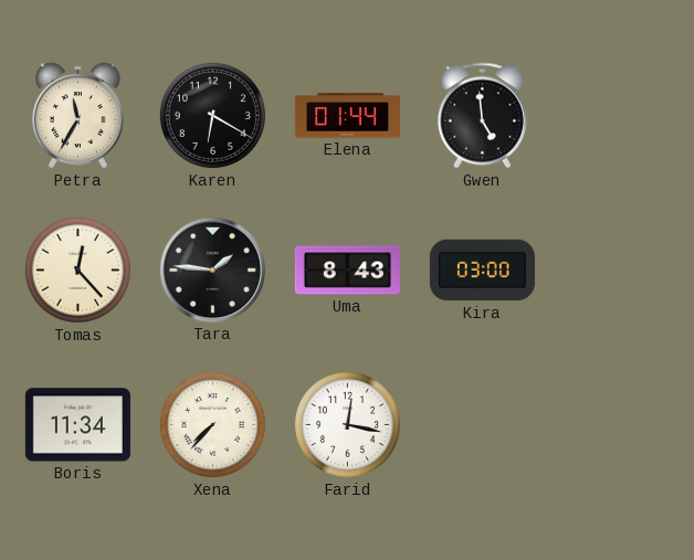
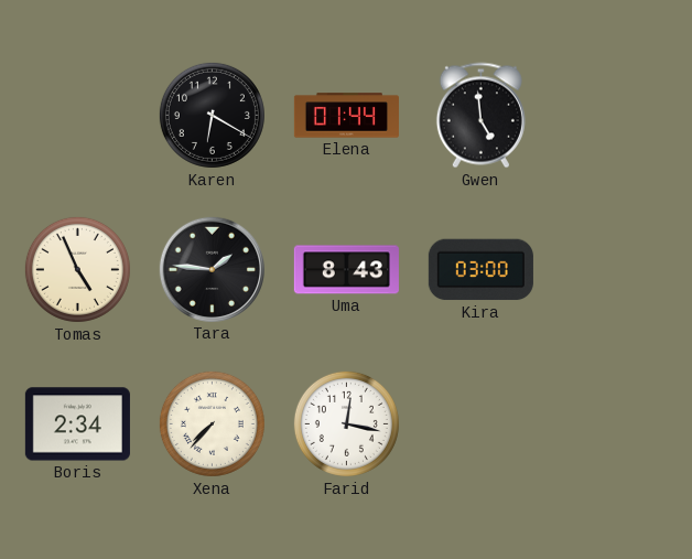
Petra: 11:35 -> none (78, 116)
Tomas: 12:23 -> 4:56 (77, 269)
Boris: 11:34 -> 2:34 (77, 424)
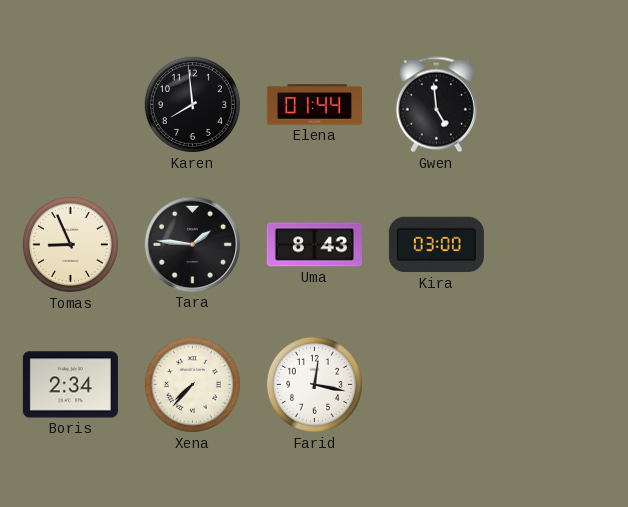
Karen: 6:20 -> 7:59 (192, 104)
Tomas: 4:56 -> 8:56 (70, 244)
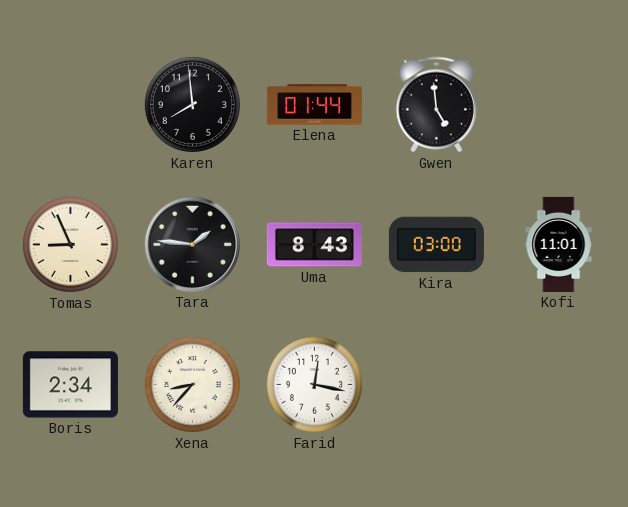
Kofi: none -> 11:01 (559, 244)
Xena: 7:37 -> 8:37 (192, 384)
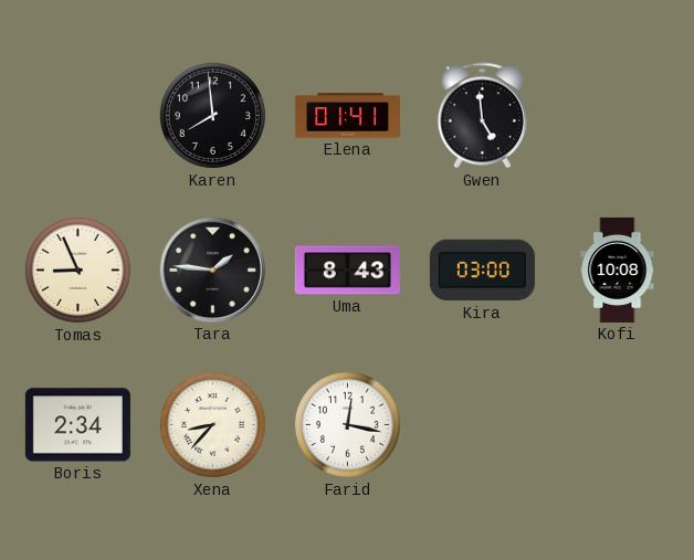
Elena: 01:44 -> 01:41 (347, 116)
Kofi: 11:01 -> 10:08 (618, 270)
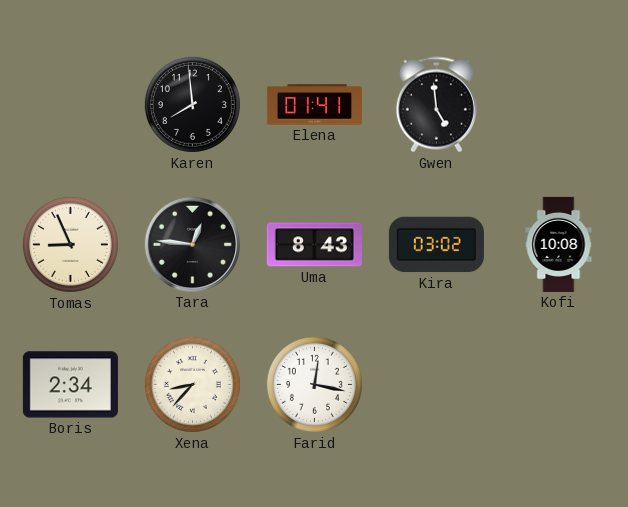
Tara: 1:46 -> 12:46 (192, 244)
Kira: 03:00 -> 03:02 (436, 245)
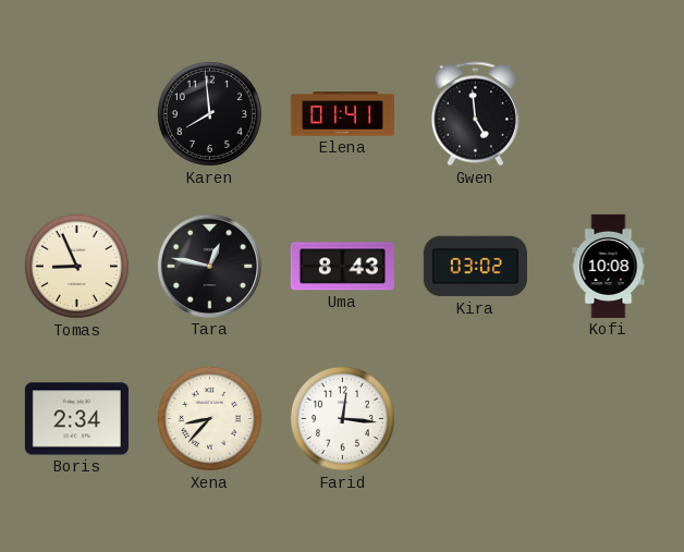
Tara: 12:46 -> 12:47 (209, 266)
Farid: 12:17 -> 12:16 (342, 418)
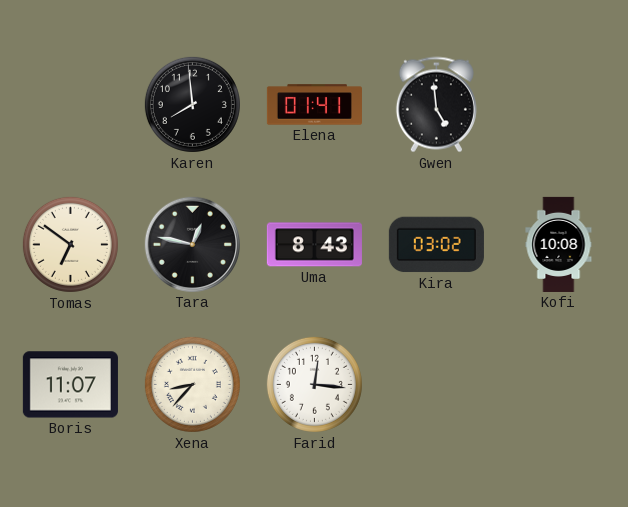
Tomas: 8:56 -> 6:51 (70, 244)
Boris: 2:34 -> 11:07 (70, 385)
